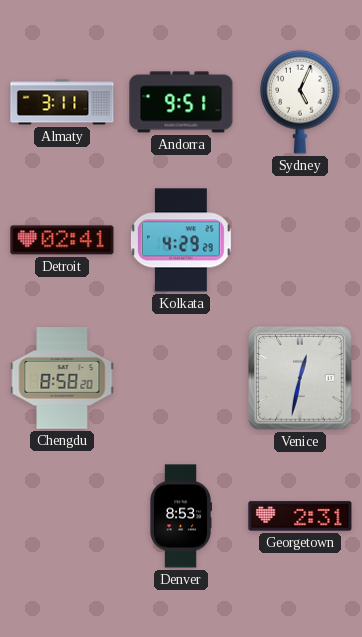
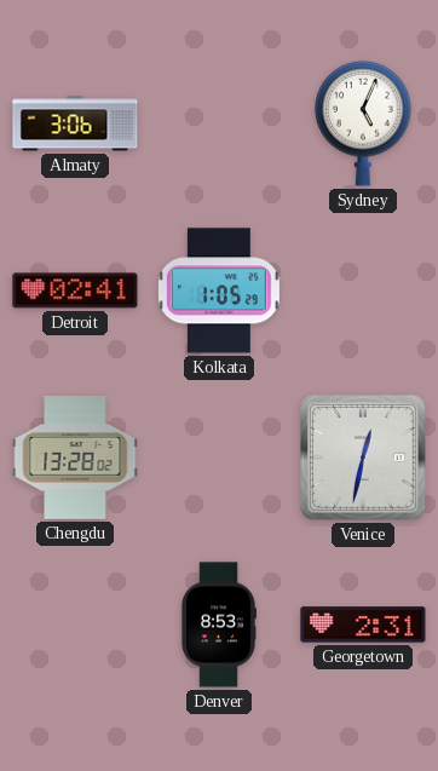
Almaty: 3:11 -> 3:06 (75, 123)
Andorra: 9:51 -> none (181, 102)
Kolkata: 4:29 -> 1:05 (219, 290)
Chengdu: 8:58 -> 13:28 (75, 458)
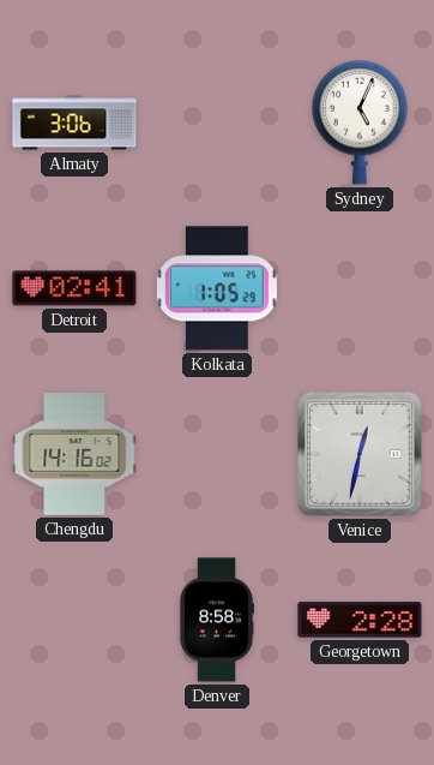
Chengdu: 13:28 -> 14:16 (74, 454)
Denver: 8:53 -> 8:58 (216, 620)
Georgetown: 2:31 -> 2:28 (360, 620)
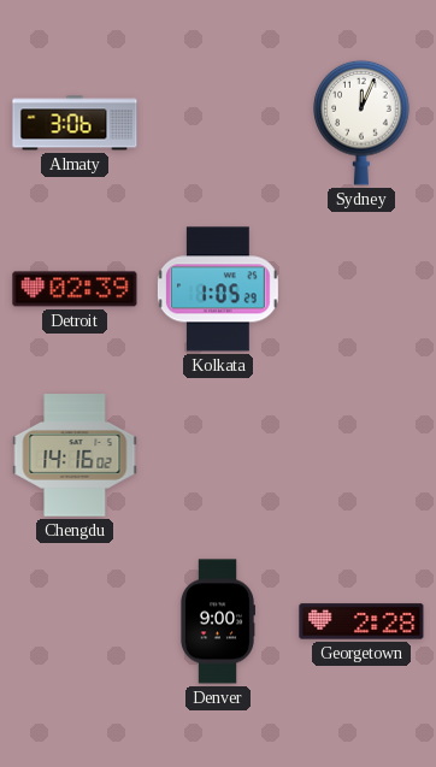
Sydney: 5:04 -> 12:04 (361, 123)
Detroit: 02:41 -> 02:39 (75, 289)
Venice: 12:32 -> none (361, 455)
Denver: 8:58 -> 9:00 (217, 621)
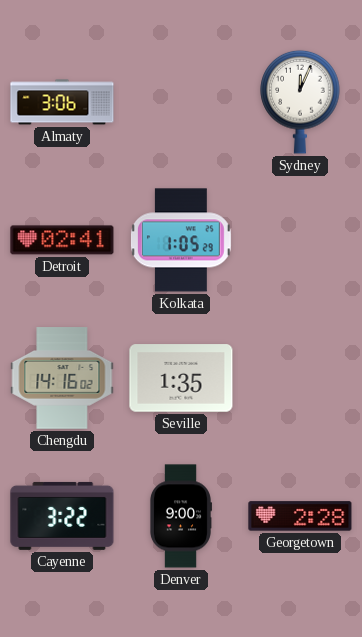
Detroit: 02:39 -> 02:41 (62, 240)
Seville: none -> 1:35 (181, 378)
Cayenne: none -> 3:22 (62, 516)
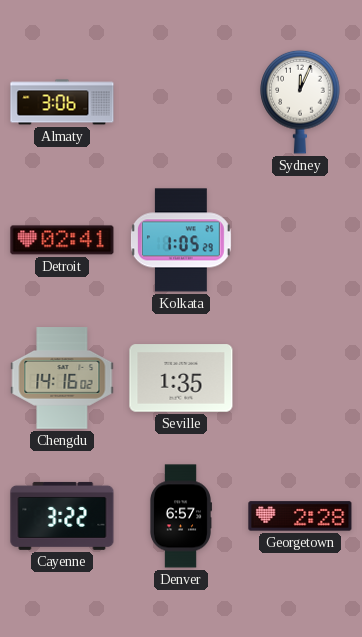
Denver: 9:00 -> 6:57 (180, 516)
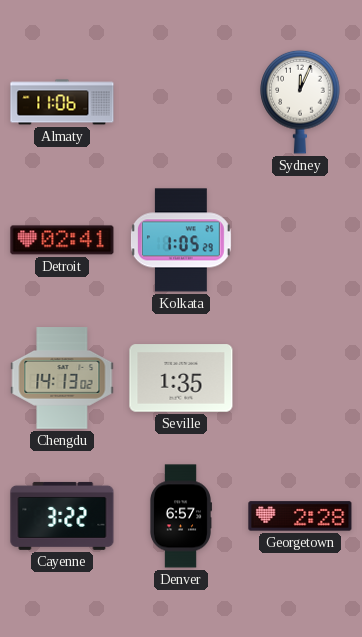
Almaty: 3:06 -> 11:06 (62, 102)
Chengdu: 14:16 -> 14:13 (62, 378)
